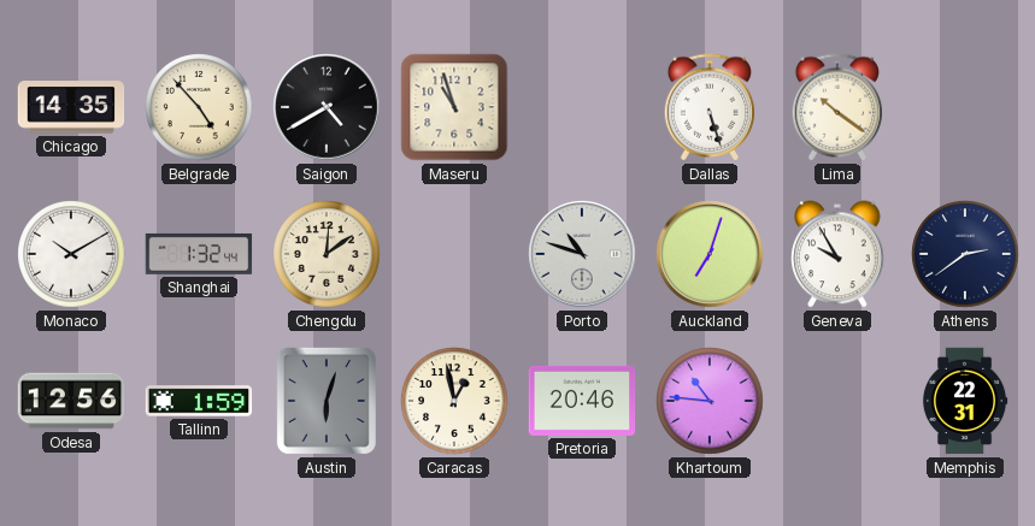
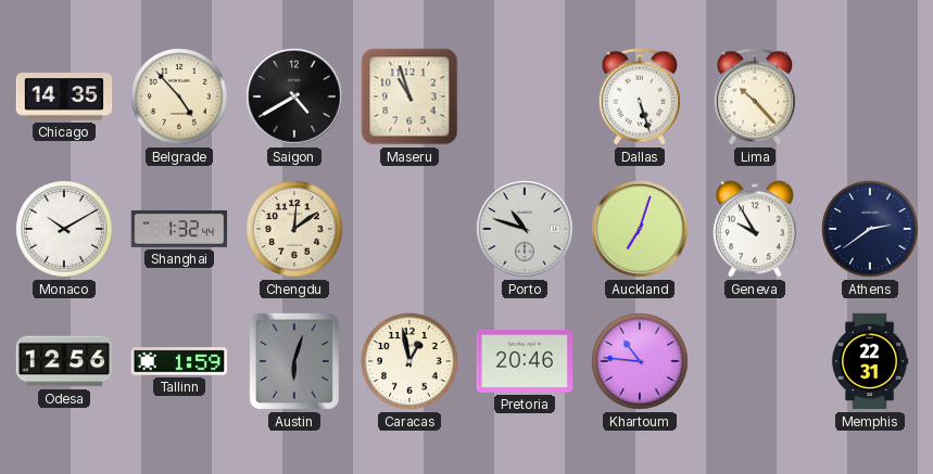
Lima: 10:21 -> 10:23 (755, 97)
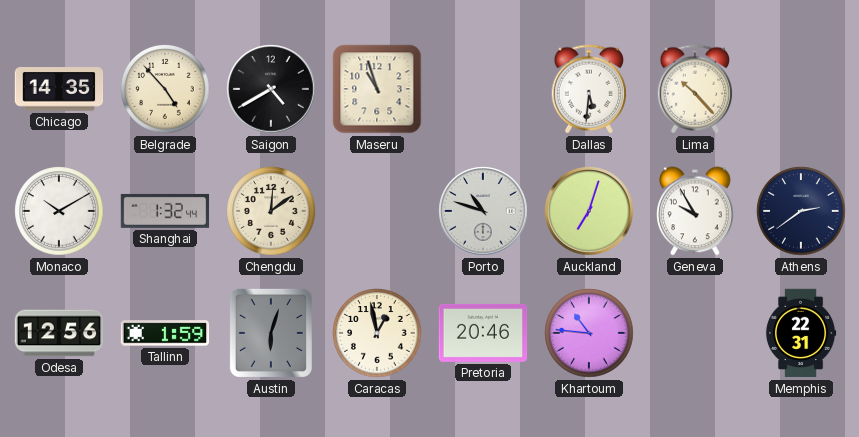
Dallas: 5:27 -> 5:31 (589, 89)
